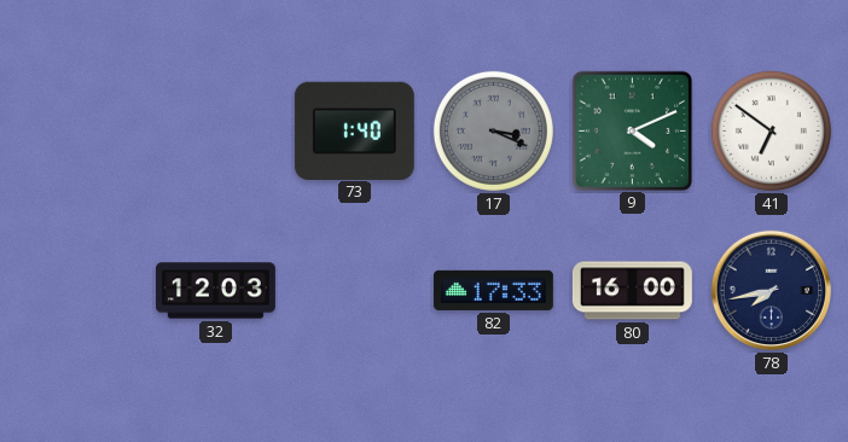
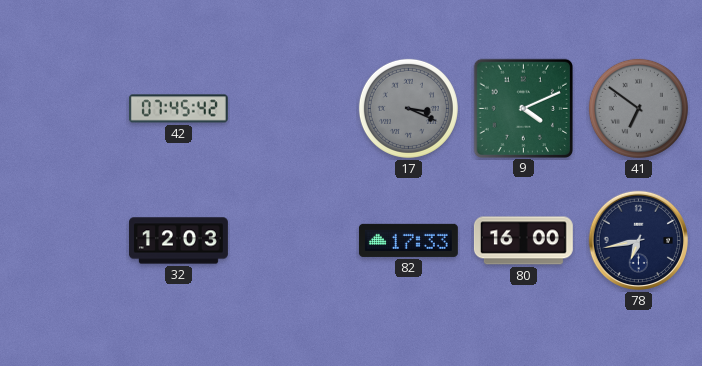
42: none -> 07:45 (178, 109)
73: 1:40 -> none (354, 130)
41 dial: white -> grey (638, 108)
78: 7:43 -> 6:43 (639, 241)
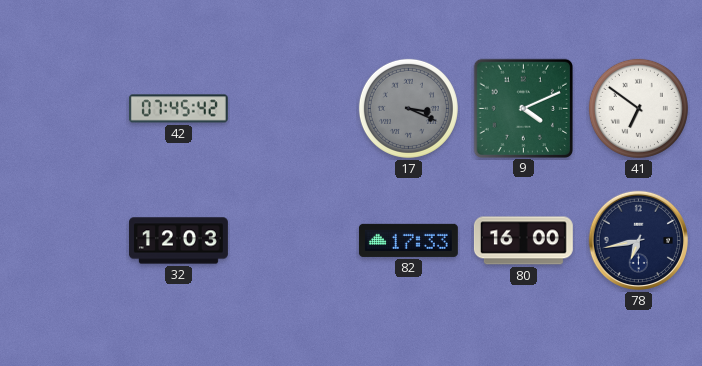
41 dial: grey -> white (638, 108)
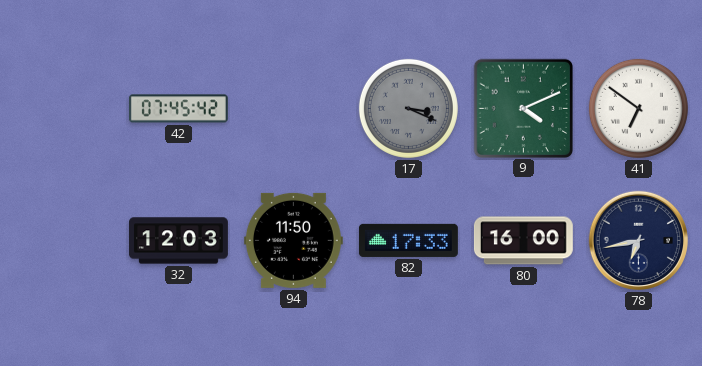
94: none -> 11:50 (293, 240)
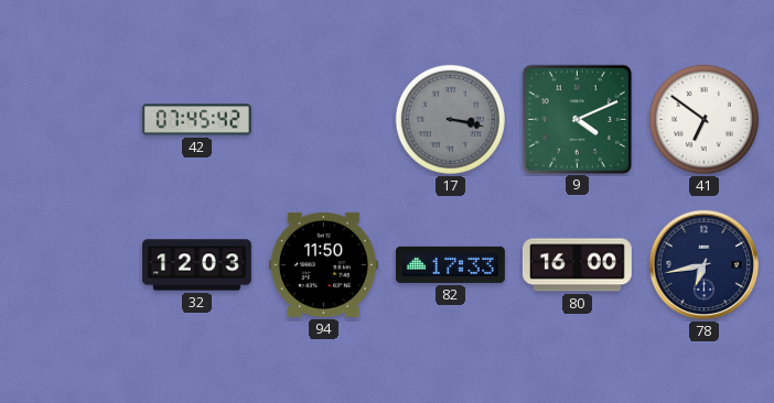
17: 3:19 -> 3:17 (450, 119)
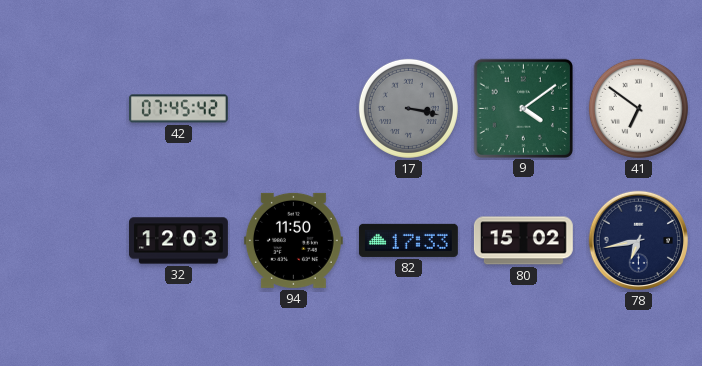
9: 4:11 -> 4:09 (523, 108)
80: 16:00 -> 15:02 (523, 241)
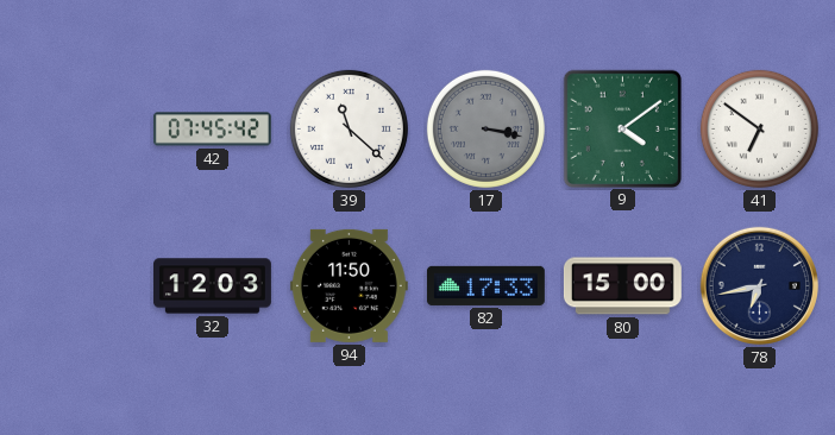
39: none -> 11:22 (349, 128)
80: 15:02 -> 15:00 (622, 286)
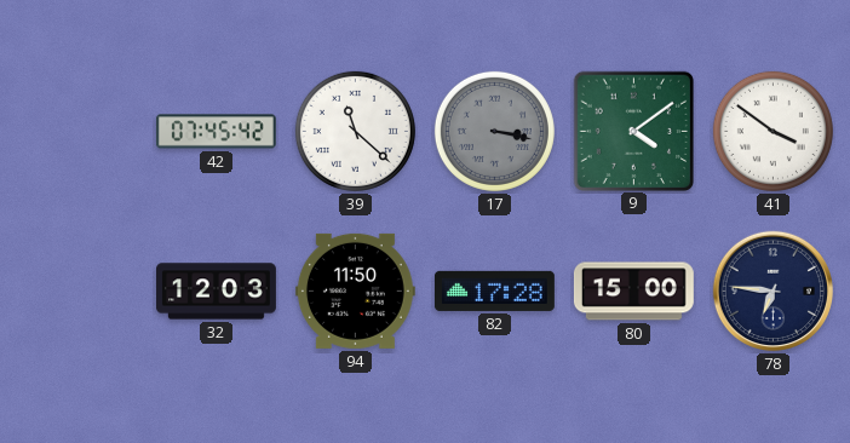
41: 6:51 -> 3:51 (773, 131)
82: 17:33 -> 17:28 (494, 290)
78: 6:43 -> 6:46 (774, 292)
